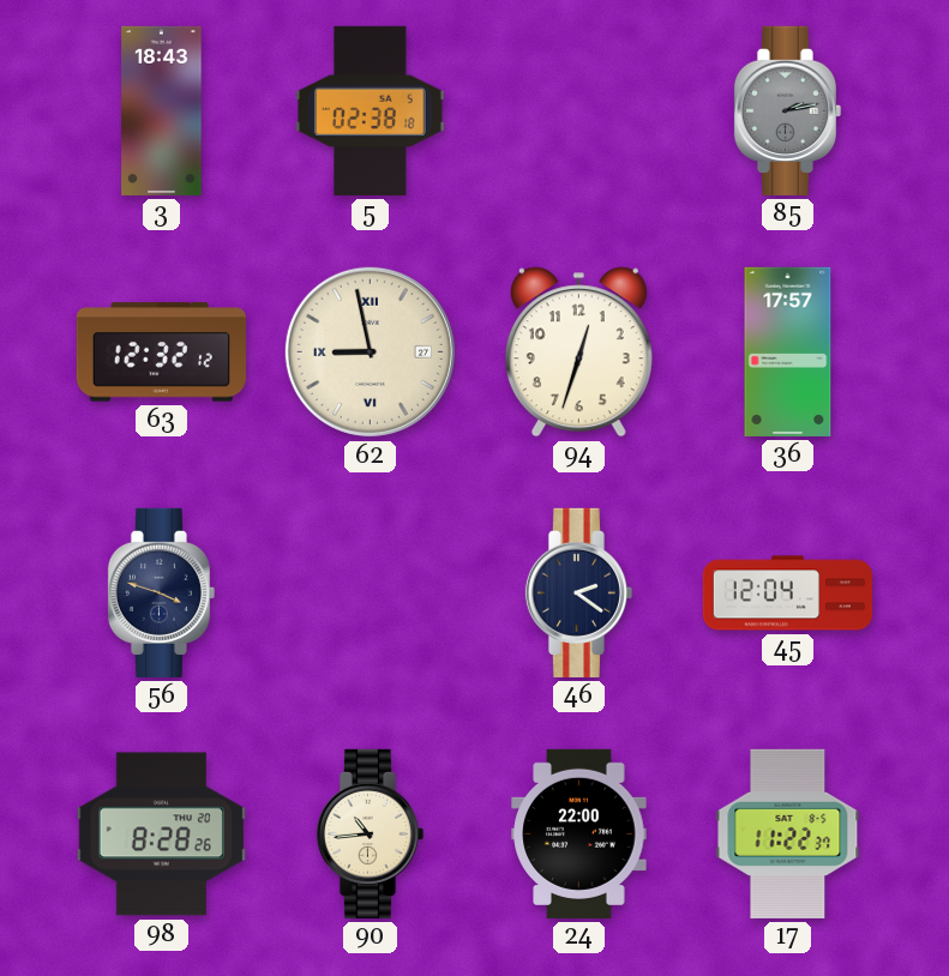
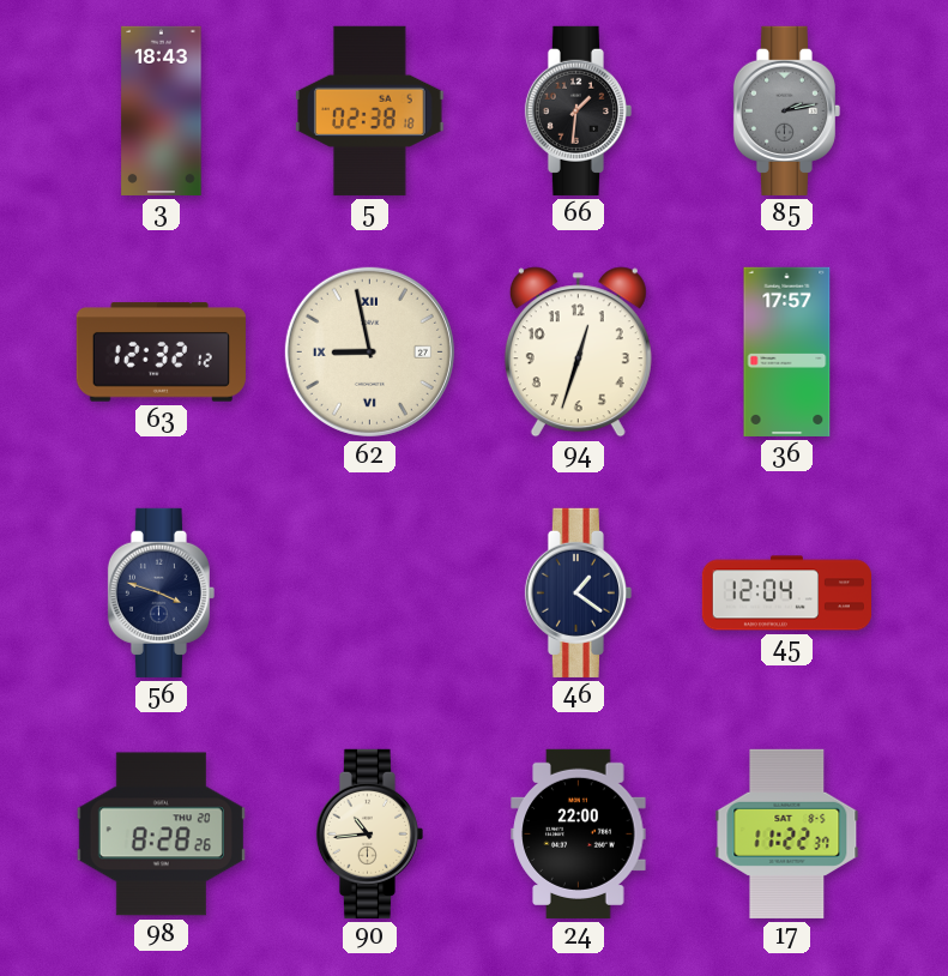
66: none -> 1:31 (578, 110)
46: 2:21 -> 1:21 (578, 592)
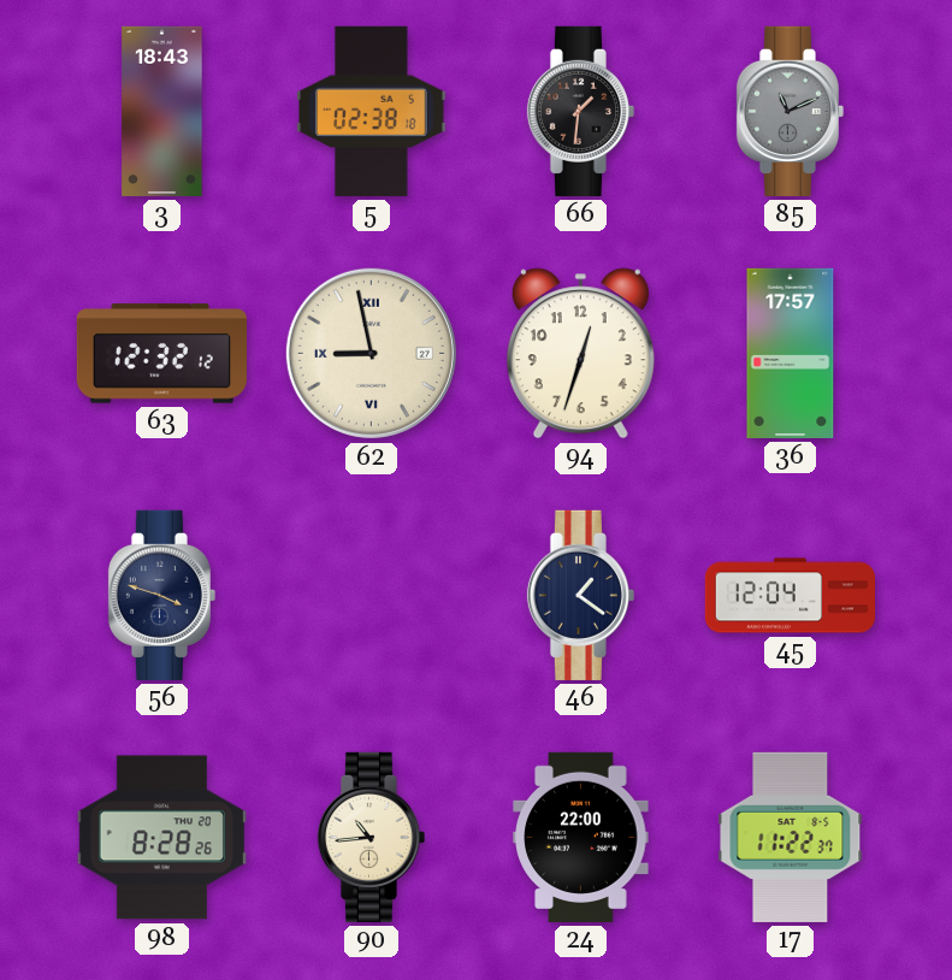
85: 2:13 -> 11:11 (790, 111)
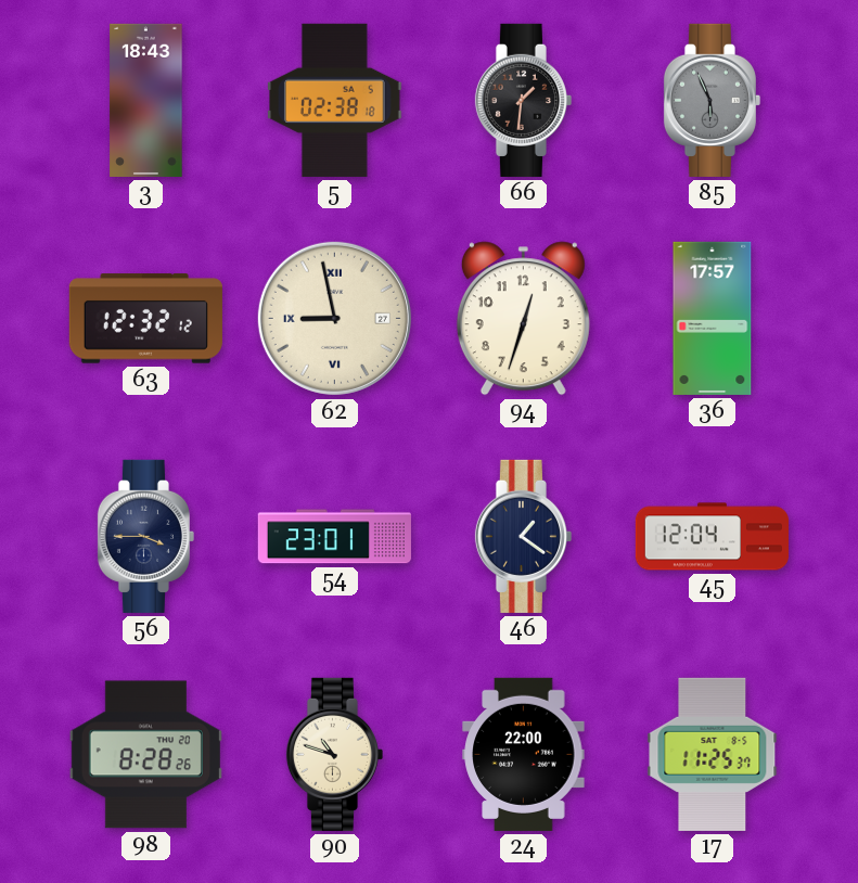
85: 11:11 -> 5:56 (712, 100)
56: 3:48 -> 3:45 (145, 536)
54: none -> 23:01 (334, 537)
90: 10:44 -> 10:48 (334, 754)
17: 11:22 -> 11:25 (713, 754)
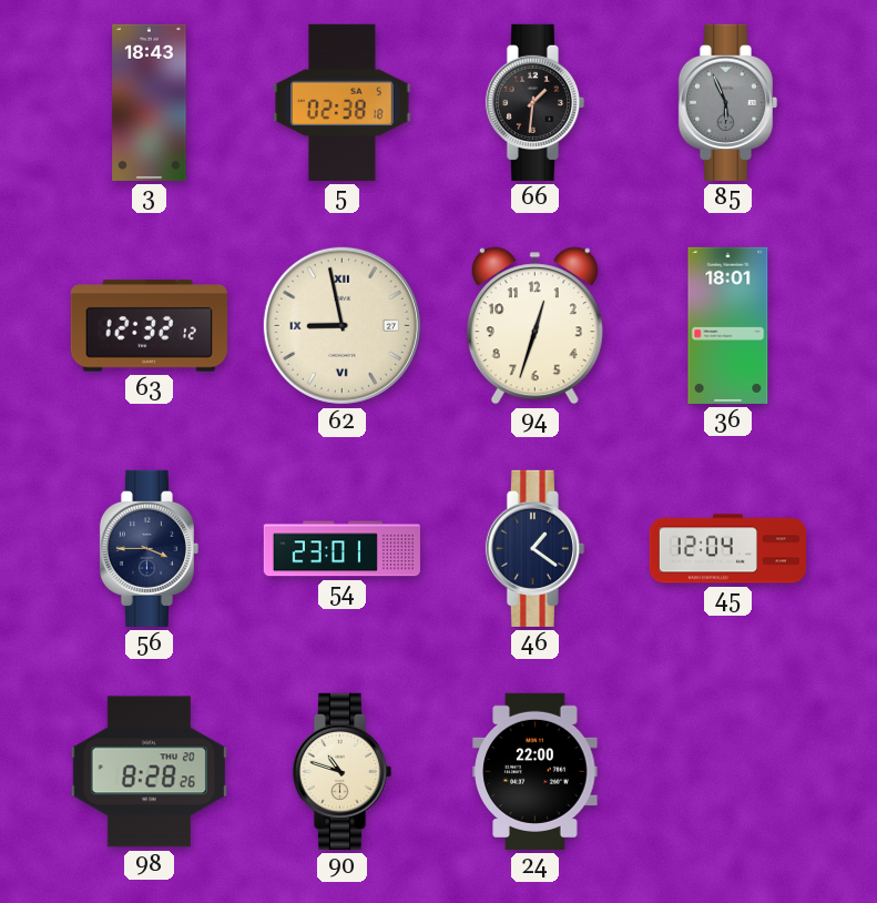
36: 17:57 -> 18:01 (728, 325)
17: 11:25 -> none (713, 754)
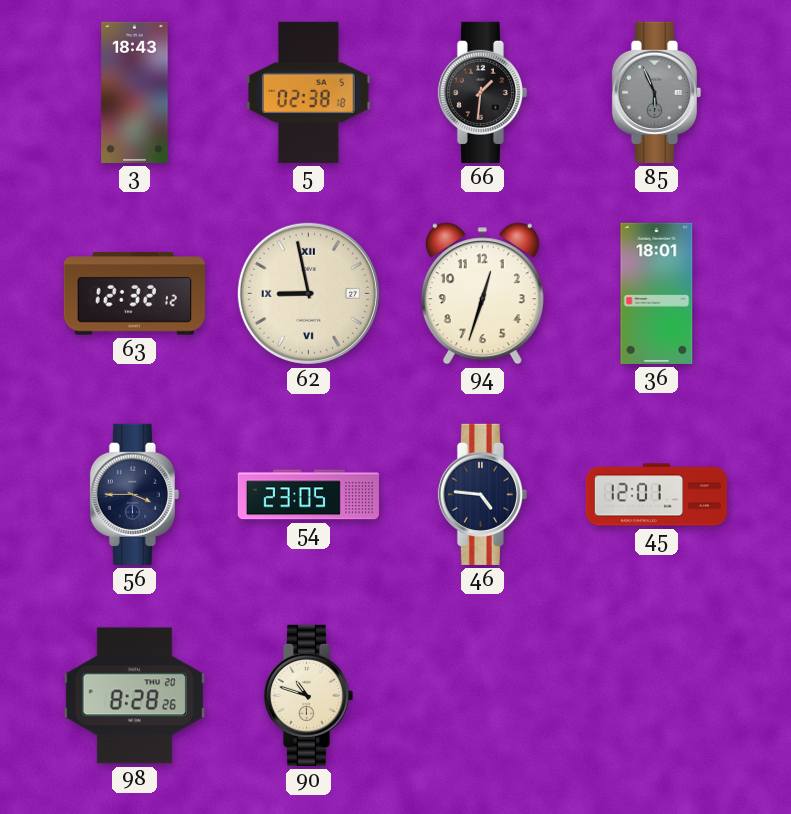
54: 23:01 -> 23:05 (308, 495)
46: 1:21 -> 4:46 (482, 494)
45: 12:04 -> 12:01 (656, 495)
24: 22:00 -> none (536, 771)
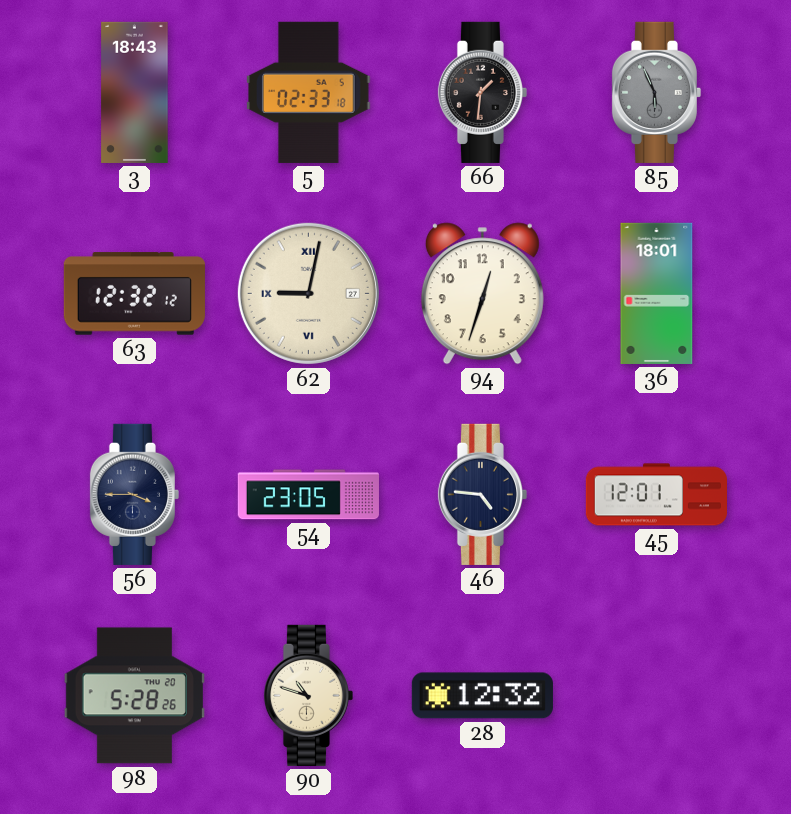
5: 02:38 -> 02:33 (309, 92)
62: 8:58 -> 9:02 (308, 293)
98: 8:28 -> 5:28 (134, 696)
28: none -> 12:32 (482, 696)
